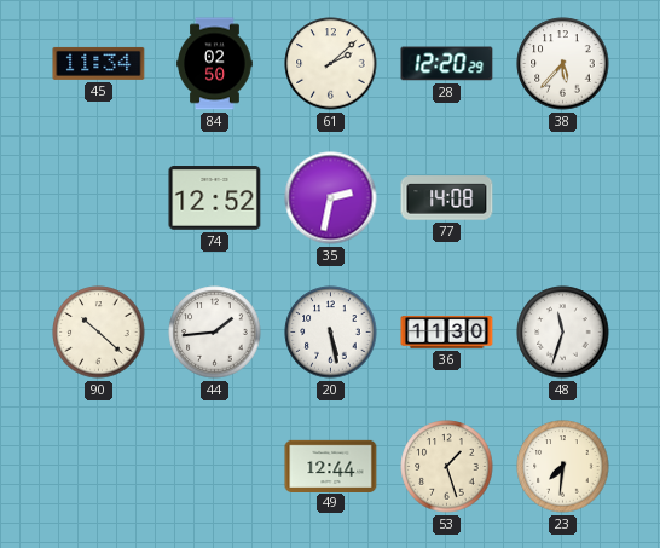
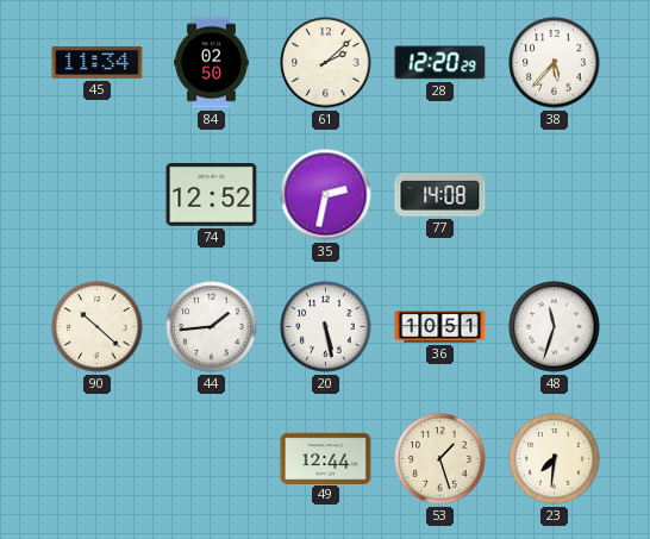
36: 11:30 -> 10:51 (440, 327)
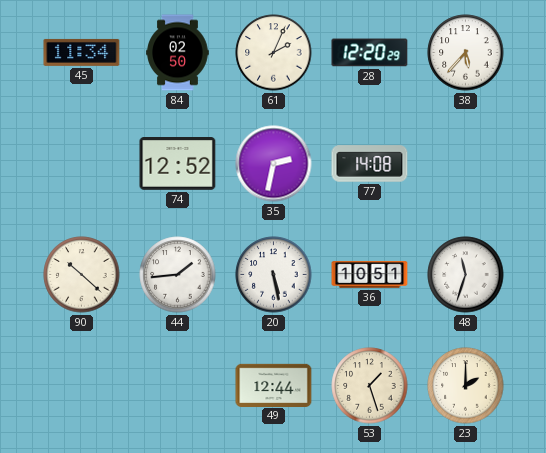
61: 2:08 -> 2:04 (274, 53)
23: 7:31 -> 2:00 (466, 386)
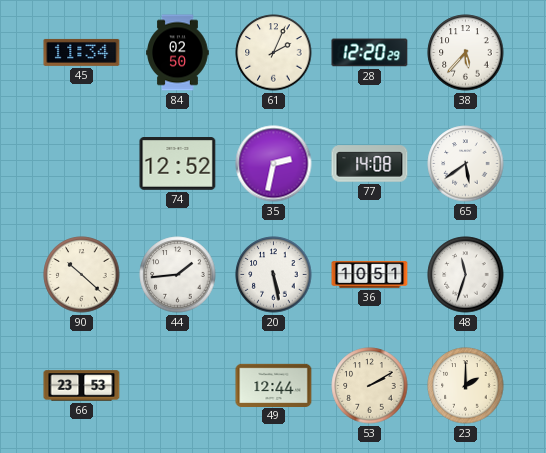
65: none -> 5:39 (466, 164)
66: none -> 23:53 (82, 386)
53: 1:27 -> 2:10 (370, 386)
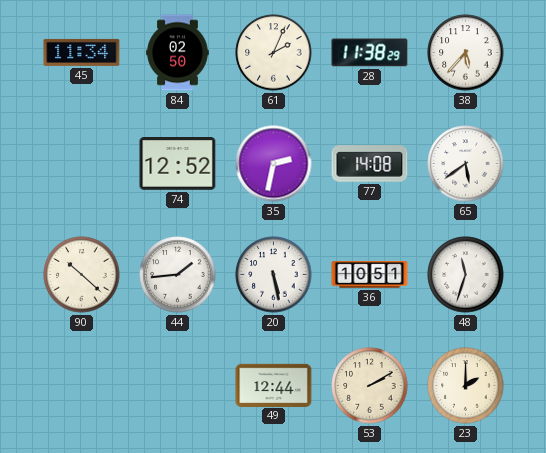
28: 12:20 -> 11:38 (370, 53)
66: 23:53 -> none (82, 386)
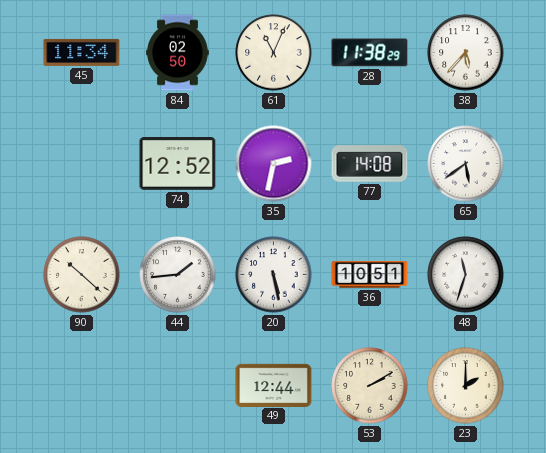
61: 2:04 -> 11:04 (274, 53)
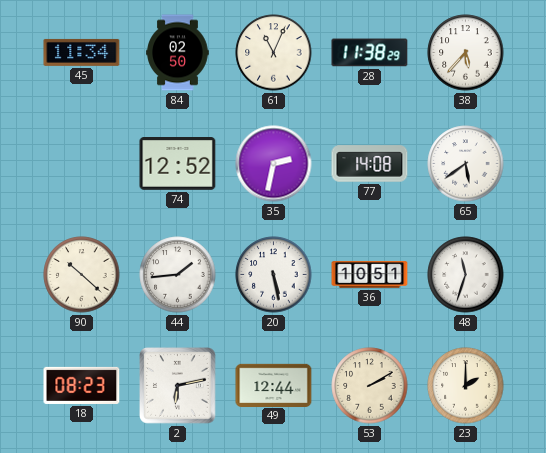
18: none -> 08:23 (82, 385)
2: none -> 6:13 (178, 386)
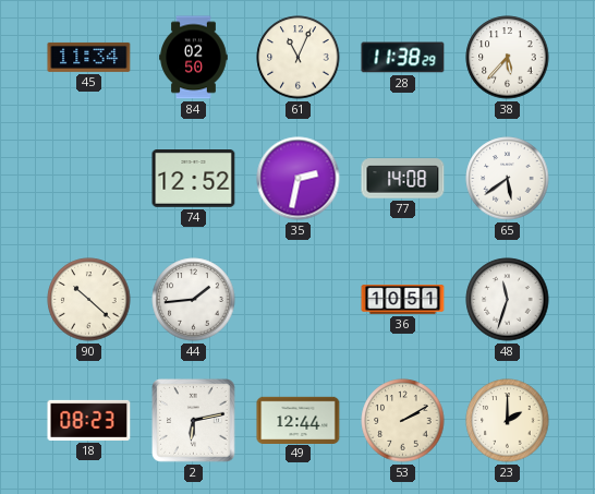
20: 5:28 -> none (274, 275)
